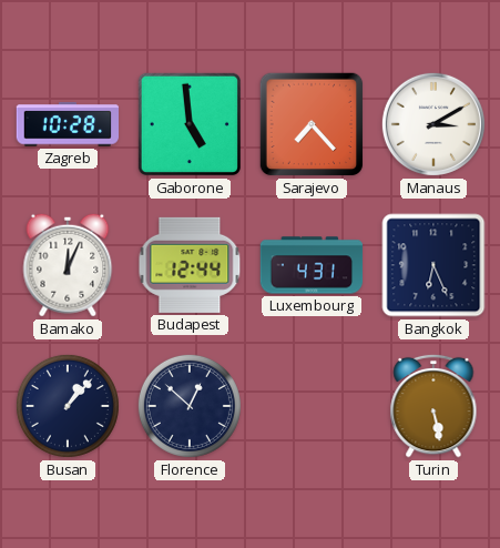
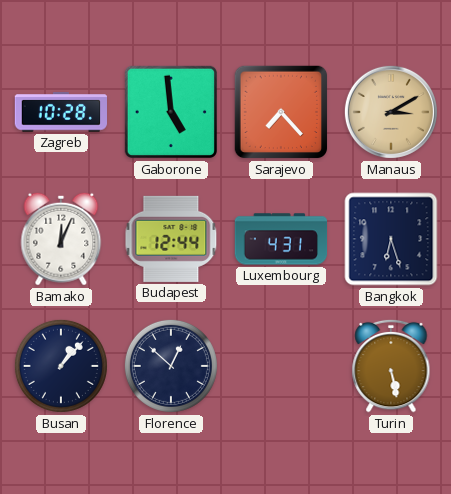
Manaus dial: white -> champagne (391, 112)
Bangkok: 6:26 -> 6:27 (391, 239)
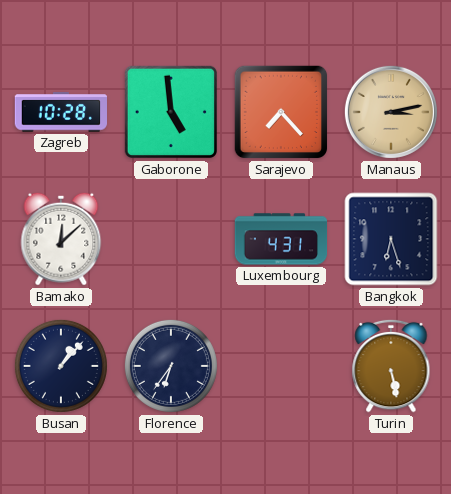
Manaus: 3:10 -> 3:13 (391, 112)
Bamako: 12:04 -> 12:08 (61, 239)
Budapest: 12:44 -> none (171, 239)
Florence: 12:52 -> 6:36 (171, 366)
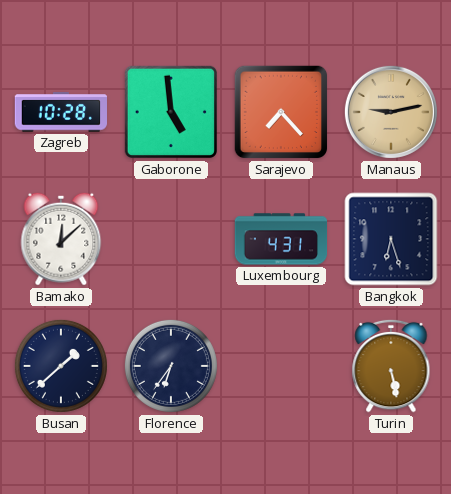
Manaus: 3:13 -> 9:13 (391, 112)
Busan: 1:07 -> 1:38 (61, 366)
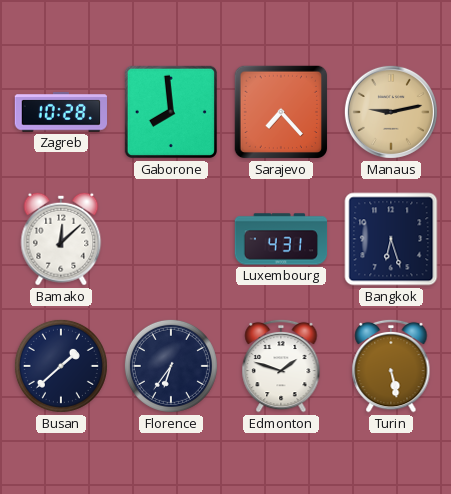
Gaborone: 4:59 -> 7:59 (171, 112)
Edmonton: none -> 1:48 (281, 366)
